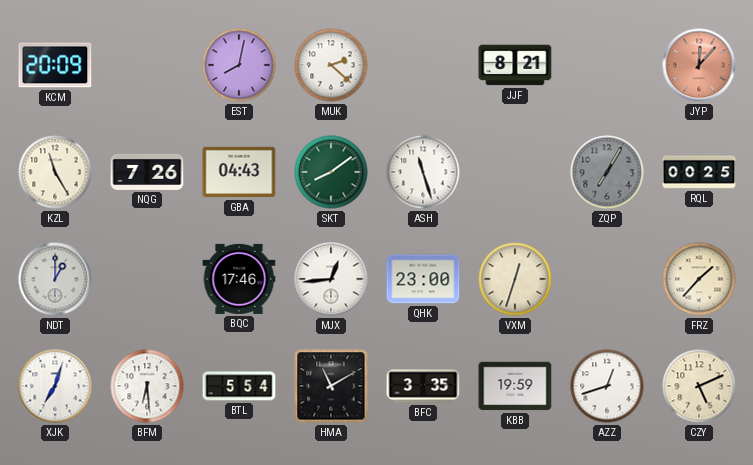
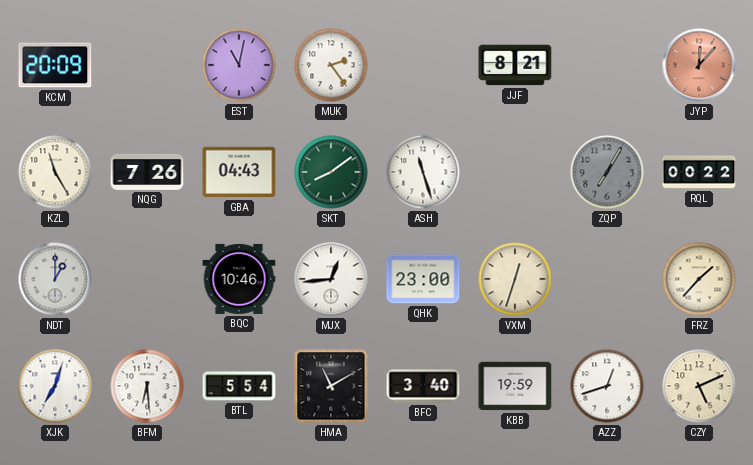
EST: 8:02 -> 11:02 (239, 65)
MUK: 2:22 -> 2:24 (331, 65)
RQL: 00:25 -> 00:22 (699, 172)
BQC: 17:46 -> 10:46 (239, 279)
BFC: 3:35 -> 3:40 (423, 386)
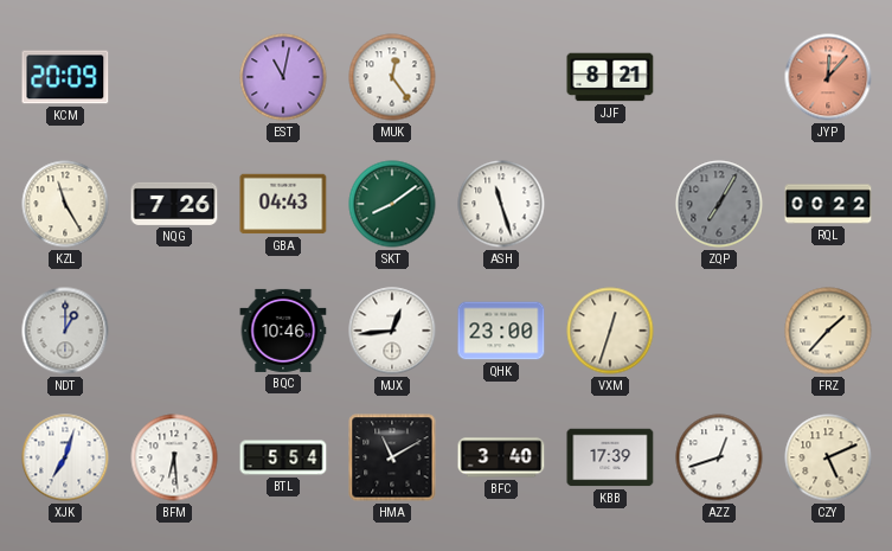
MUK: 2:24 -> 12:24 (392, 77)
KBB: 19:59 -> 17:39 (610, 457)
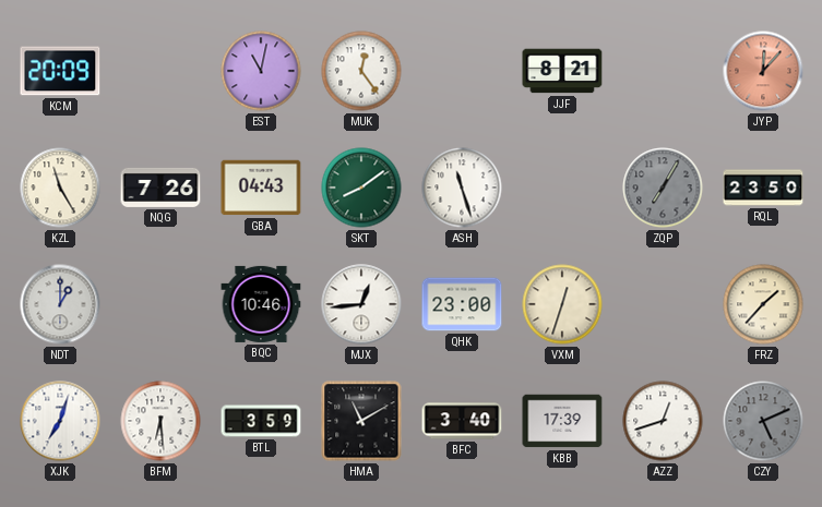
RQL: 00:22 -> 23:50 (763, 188)
BTL: 5:54 -> 3:59 (261, 421)
CZY dial: cream -> grey (763, 421)
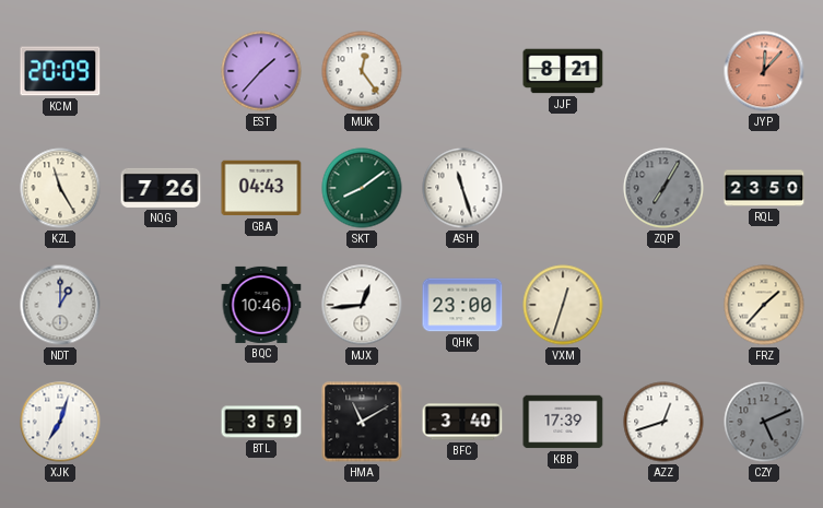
EST: 11:02 -> 1:37 (261, 71)
BFM: 6:29 -> none (160, 421)
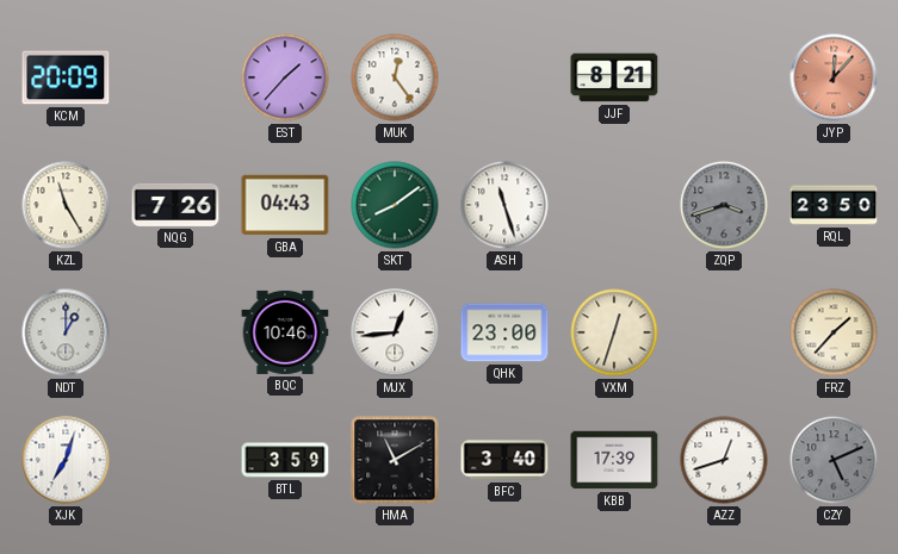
ZQP: 7:05 -> 3:42 (724, 205)
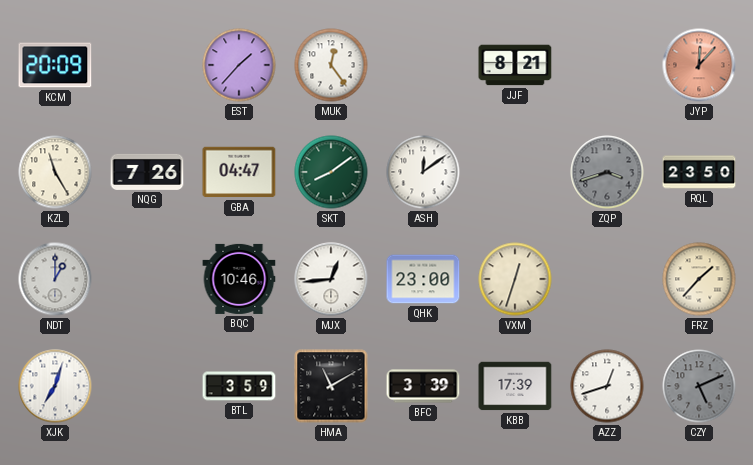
GBA: 04:43 -> 04:47 (239, 172)
ASH: 11:27 -> 12:09 (423, 172)
BFC: 3:40 -> 3:39 (423, 386)
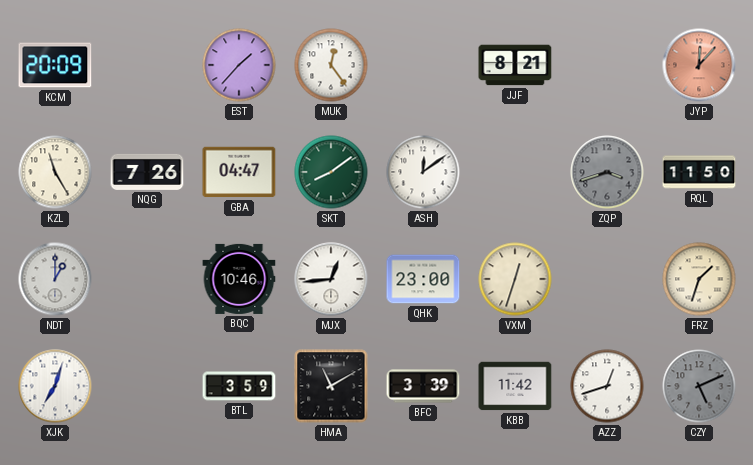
RQL: 23:50 -> 11:50 (699, 172)
FRZ: 1:37 -> 1:33 (699, 279)
KBB: 17:39 -> 11:42 (515, 386)
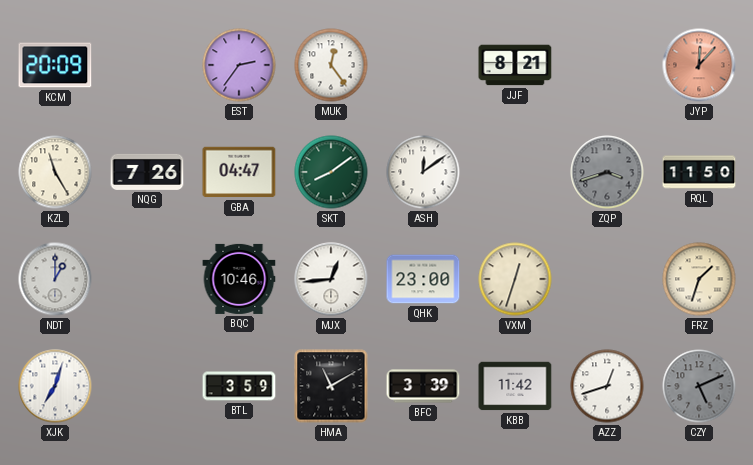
EST: 1:37 -> 2:36 (239, 65)
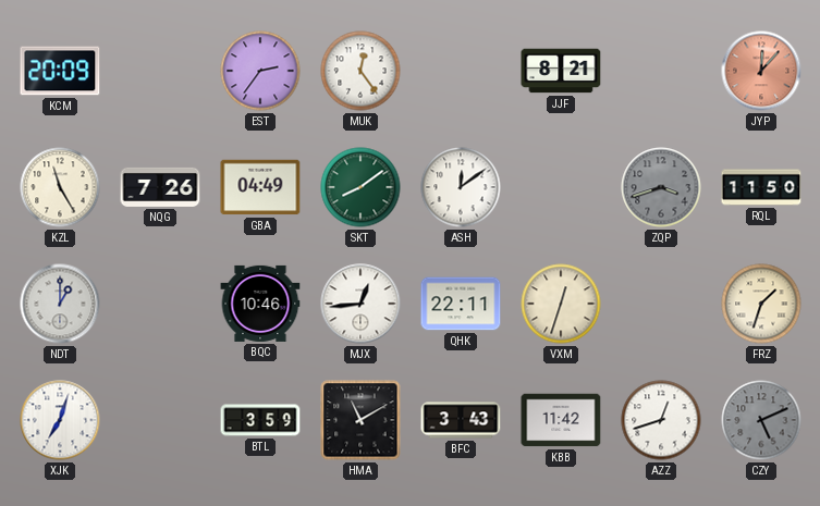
GBA: 04:47 -> 04:49 (260, 187)
QHK: 23:00 -> 22:11 (461, 304)
BFC: 3:39 -> 3:43 (461, 420)
